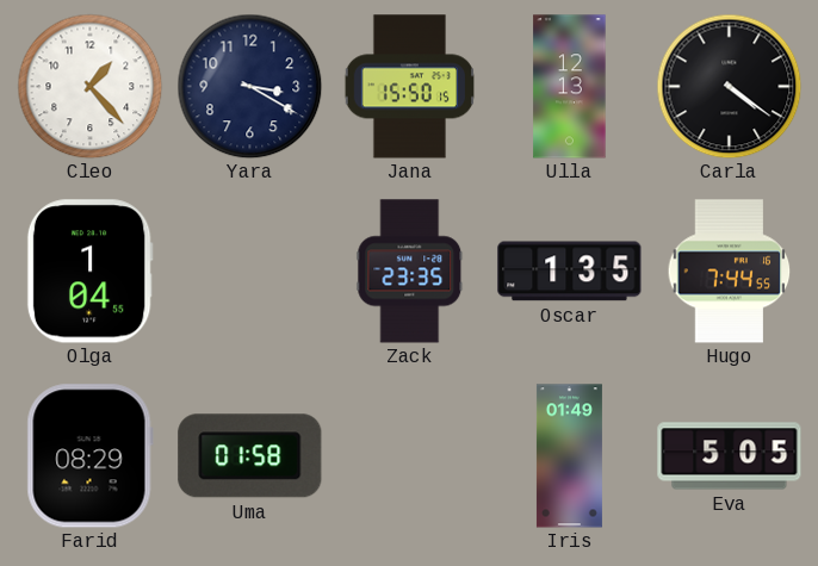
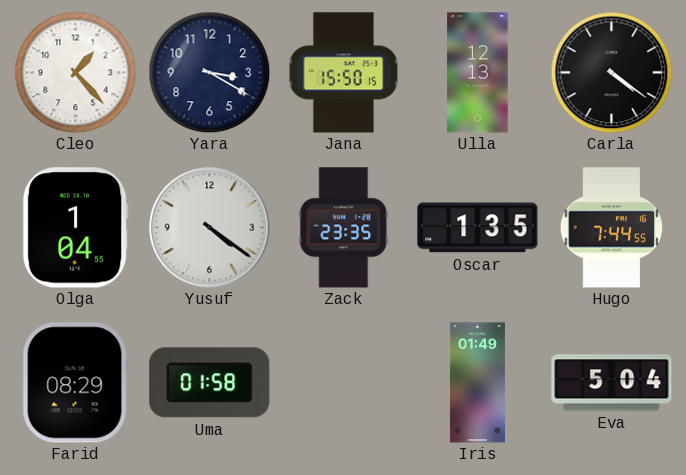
Yusuf: none -> 4:21 (210, 228)
Eva: 5:05 -> 5:04 (612, 383)
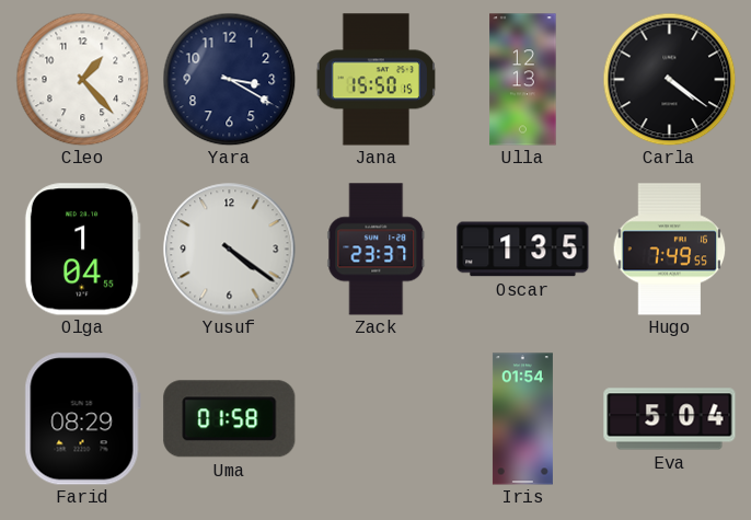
Zack: 23:35 -> 23:37 (377, 250)
Hugo: 7:44 -> 7:49 (670, 250)
Iris: 01:49 -> 01:54 (522, 419)
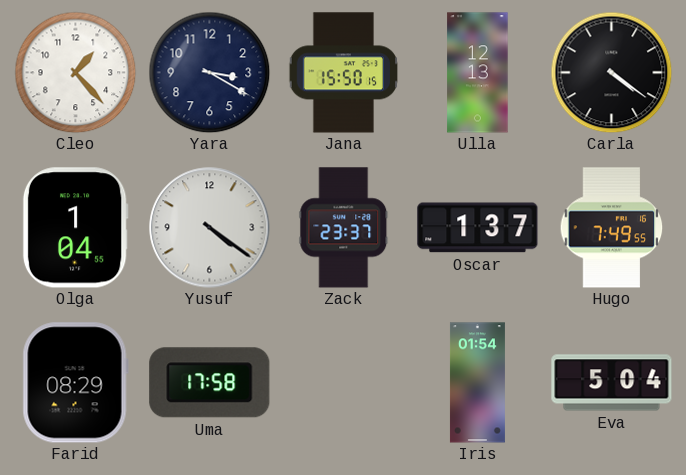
Oscar: 1:35 -> 1:37 (478, 228)
Uma: 01:58 -> 17:58 (210, 383)
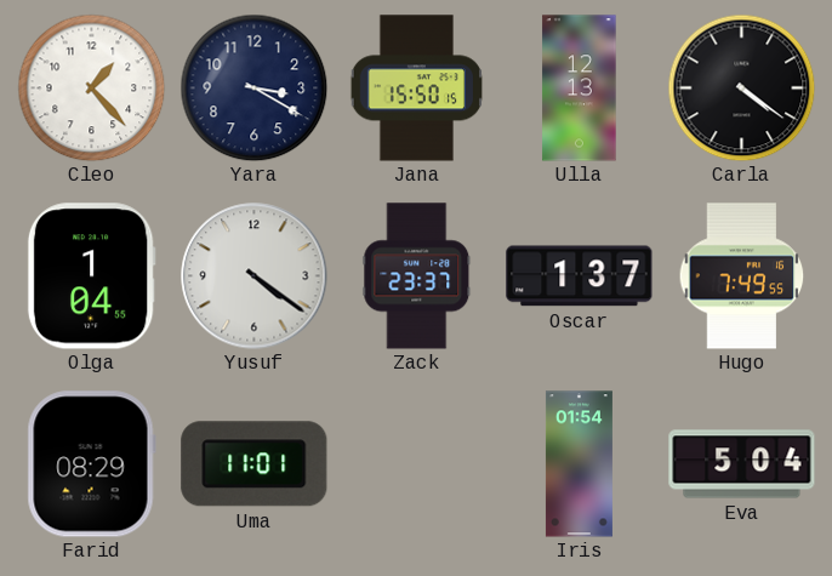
Uma: 17:58 -> 11:01 (255, 464)
